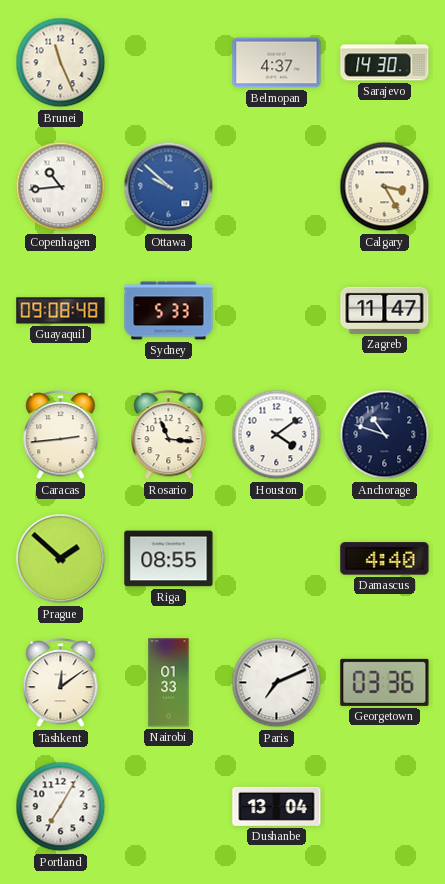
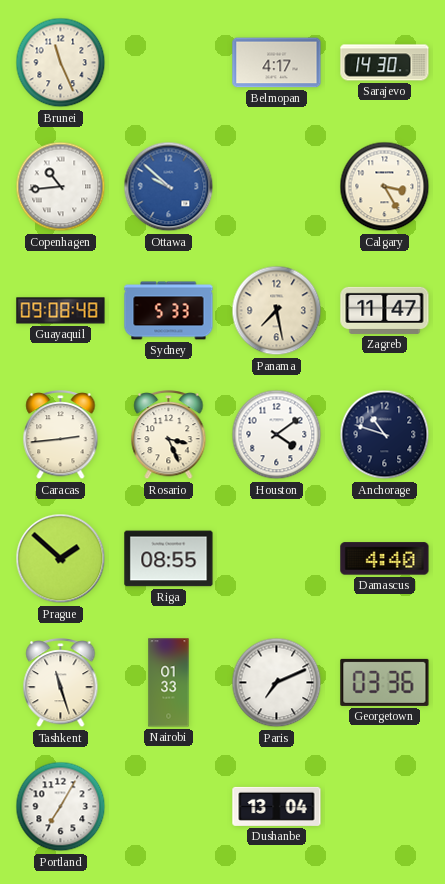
Belmopan: 4:37 -> 4:17 (277, 63)
Panama: none -> 7:28 (277, 311)
Rosario: 11:16 -> 3:26 (169, 435)
Tashkent: 12:09 -> 11:27 (61, 683)
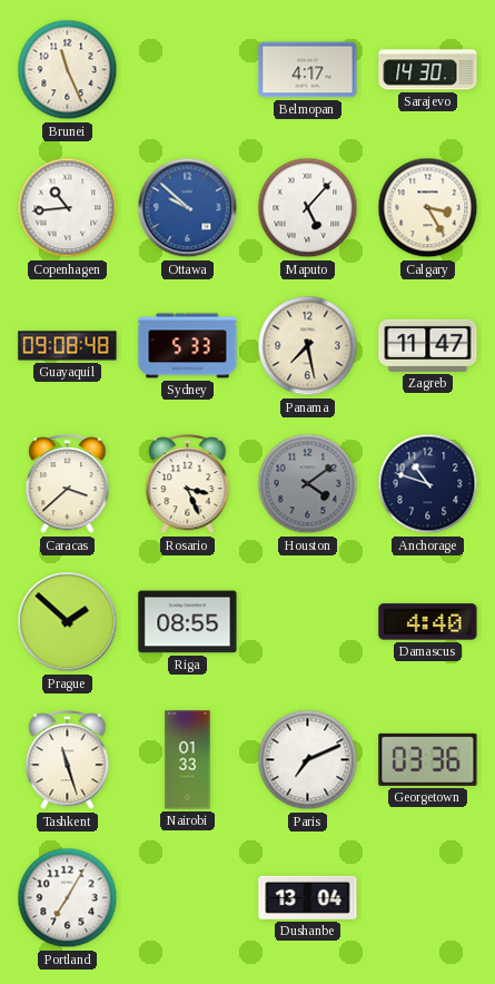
Maputo: none -> 5:07 (308, 208)
Caracas: 2:44 -> 3:38 (68, 484)
Houston dial: white -> grey (308, 484)
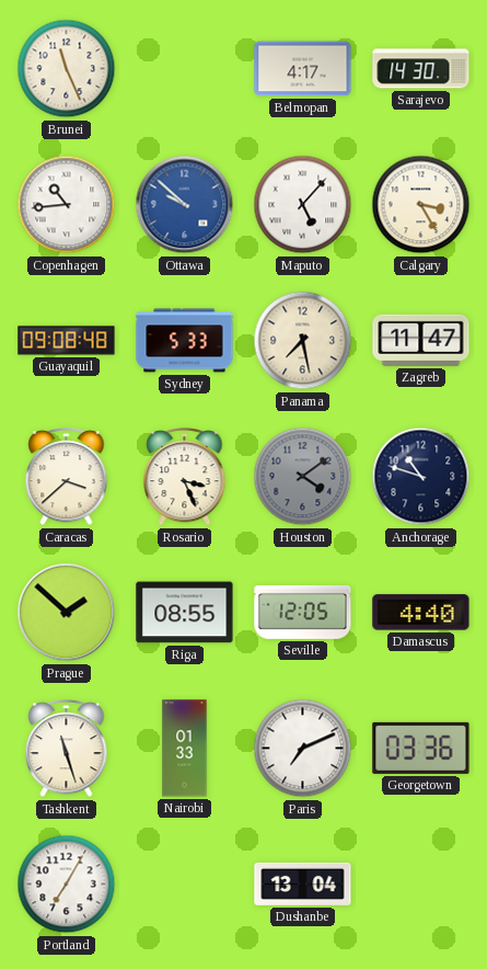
Seville: none -> 12:05 (303, 612)
